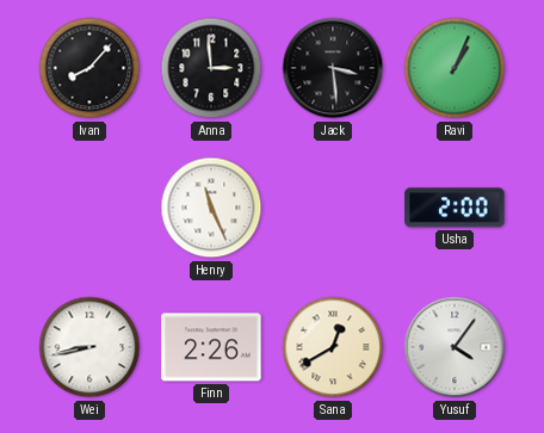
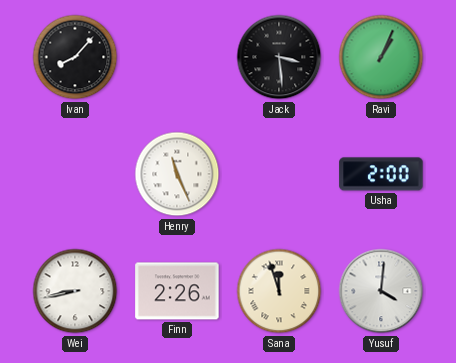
Anna: 2:59 -> none (211, 68)
Sana: 12:40 -> 11:57 (279, 291)
Yusuf: 4:06 -> 4:01 (381, 291)
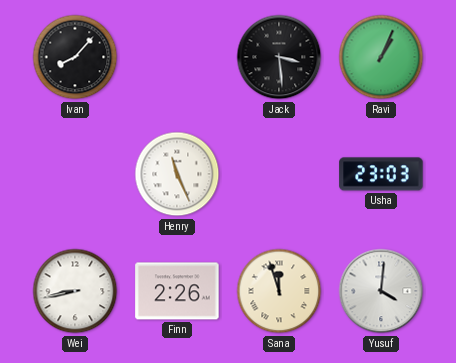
Usha: 2:00 -> 23:03 (381, 174)
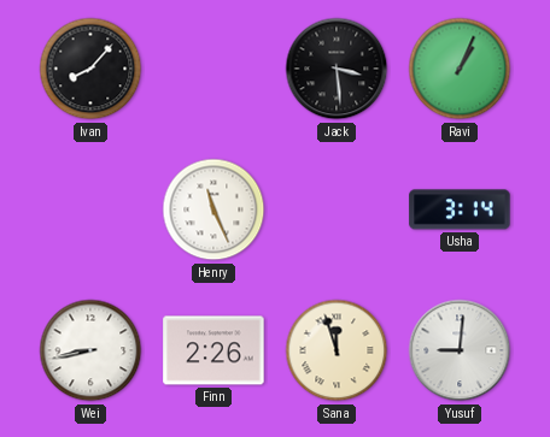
Usha: 23:03 -> 3:14 (460, 209)
Yusuf: 4:01 -> 9:01 (460, 350)
